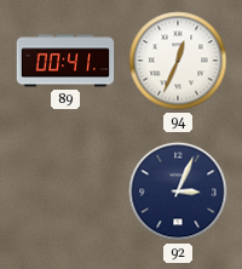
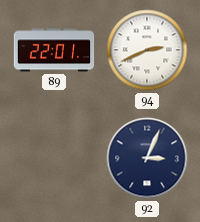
89: 00:41 -> 22:01 (54, 50)
94: 12:34 -> 2:41 (147, 50)
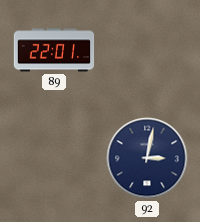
94: 2:41 -> none (147, 50)
92: 3:04 -> 3:02 (147, 158)
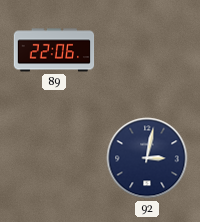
89: 22:01 -> 22:06 (54, 50)
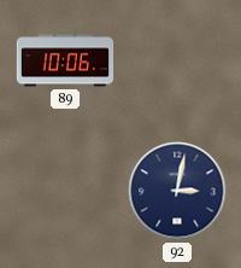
89: 22:06 -> 10:06 (65, 60)
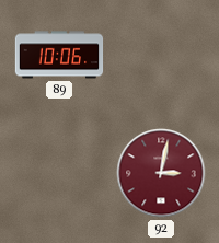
92 dial: navy -> burgundy (161, 173)
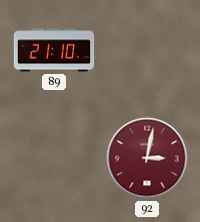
89: 10:06 -> 21:10 (54, 50)
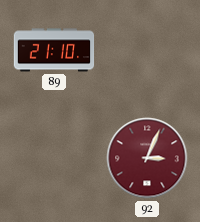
92: 3:02 -> 3:04 (147, 158)
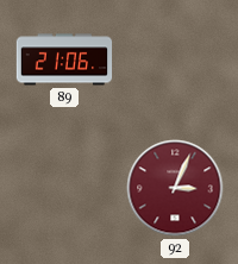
89: 21:10 -> 21:06 (64, 59)
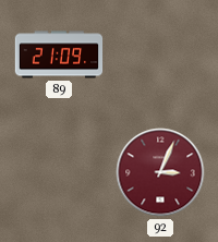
89: 21:06 -> 21:09 (59, 55)
